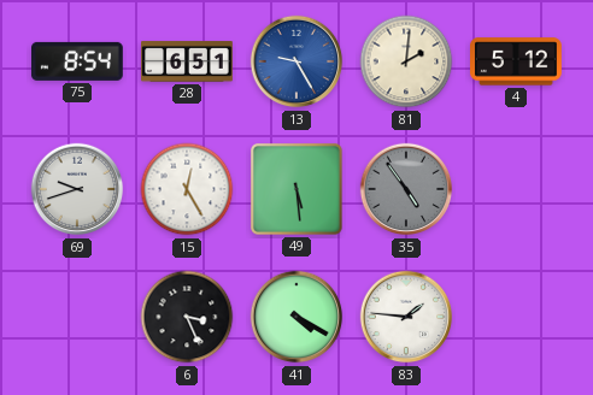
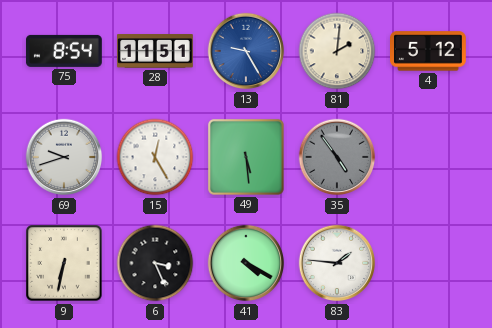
28: 6:51 -> 11:51 (155, 51)
9: none -> 6:32 (64, 263)
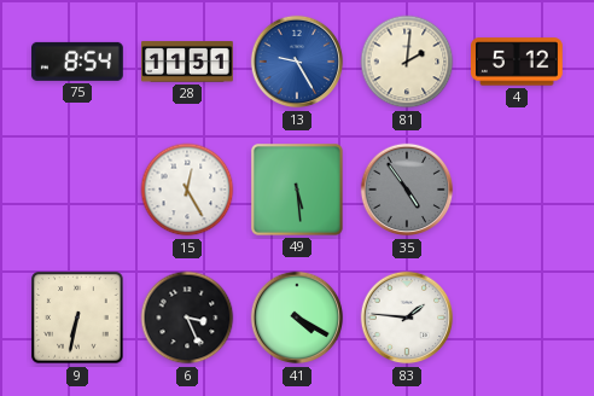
69: 9:42 -> none (64, 157)
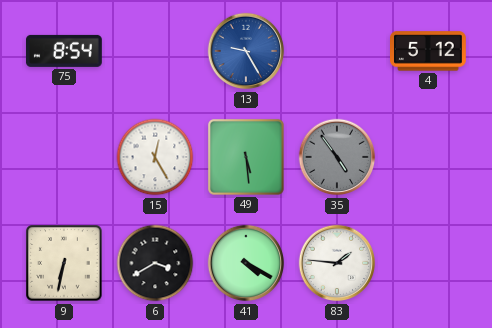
28: 11:51 -> none (187, 62)
81: 2:01 -> none (407, 62)
6: 3:26 -> 3:40 (155, 263)
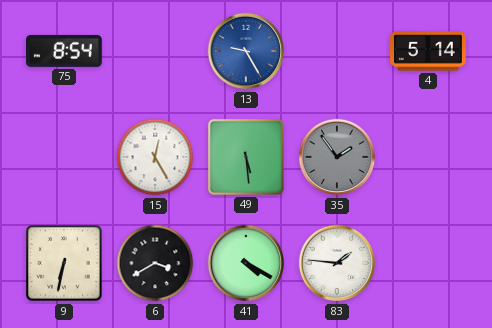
4: 5:12 -> 5:14 (429, 51)
35: 4:54 -> 1:54 (337, 157)
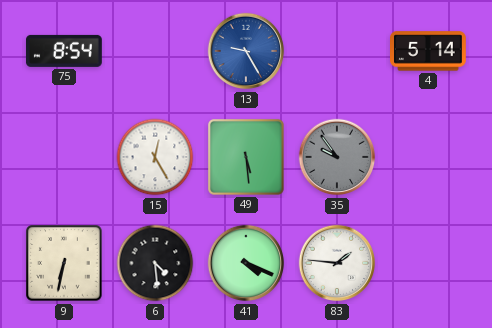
35: 1:54 -> 9:54 (337, 157)
6: 3:40 -> 4:29 (155, 263)
41: 4:20 -> 4:19 (246, 263)
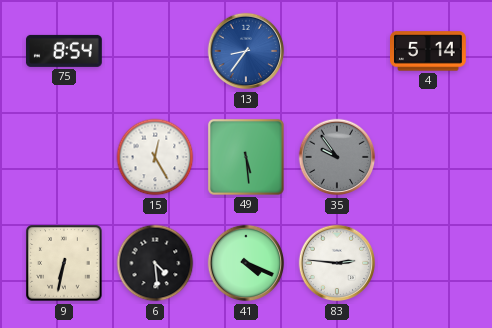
13: 9:25 -> 8:36 (246, 51)
83: 1:46 -> 2:46 (337, 263)
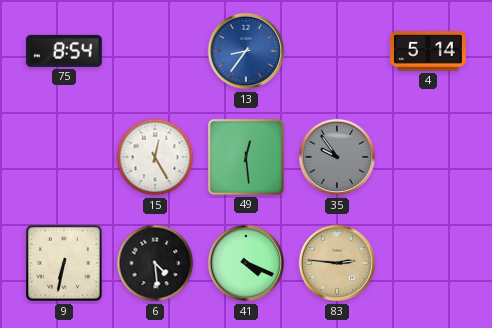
49: 5:29 -> 12:29 (246, 157)
83 dial: white -> champagne (337, 263)
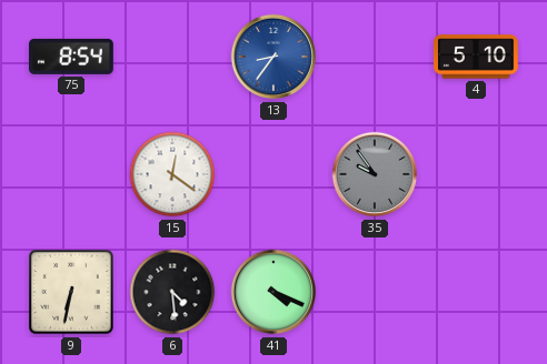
4: 5:14 -> 5:10 (477, 57)
15: 12:25 -> 12:21 (172, 174)
49: 12:29 -> none (246, 157)
83: 2:46 -> none (337, 263)
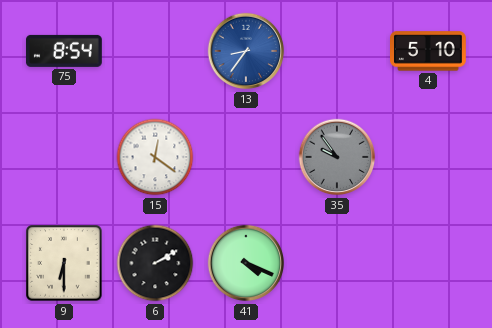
9: 6:32 -> 6:30 (64, 263)
6: 4:29 -> 2:10 (155, 263)
